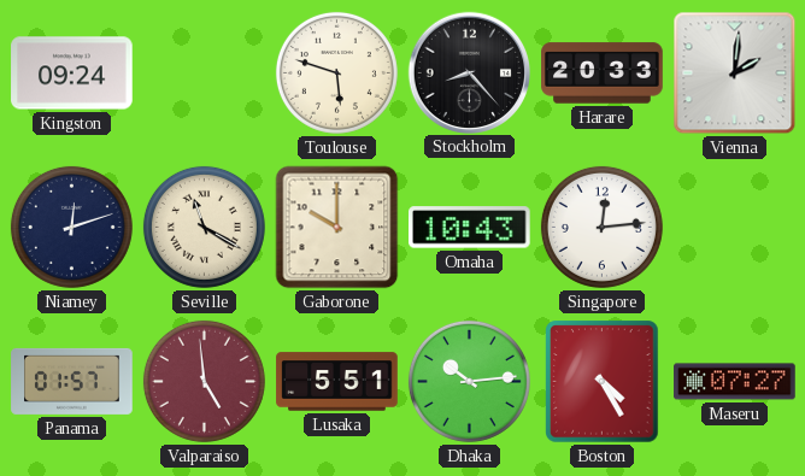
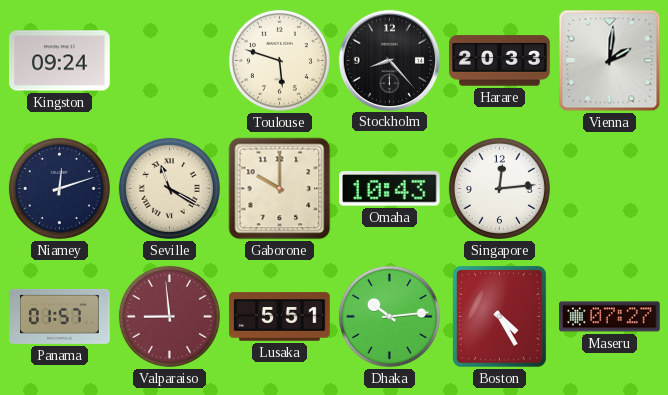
Valparaiso: 4:59 -> 8:59 (169, 316)
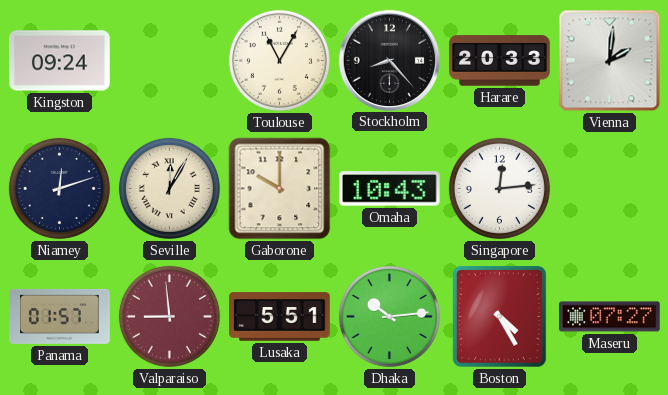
Toulouse: 5:48 -> 11:05 (279, 60)
Seville: 11:20 -> 12:05 (169, 188)
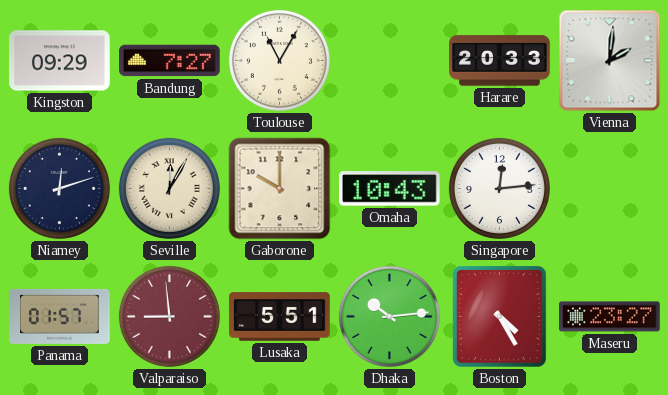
Kingston: 09:24 -> 09:29 (60, 61)
Bandung: none -> 7:27 (170, 61)
Stockholm: 8:23 -> none (389, 60)
Maseru: 07:27 -> 23:27 (610, 317)
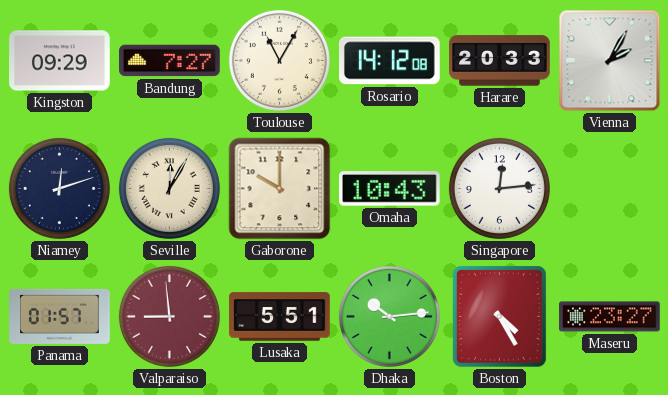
Rosario: none -> 14:12 (390, 61)
Vienna: 2:01 -> 2:05 (610, 61)
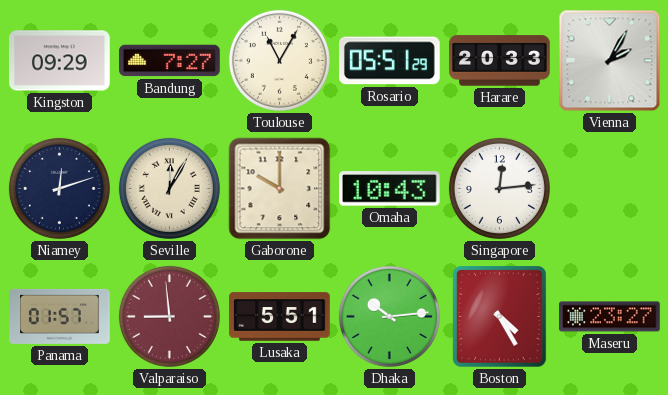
Rosario: 14:12 -> 05:51 (390, 61)
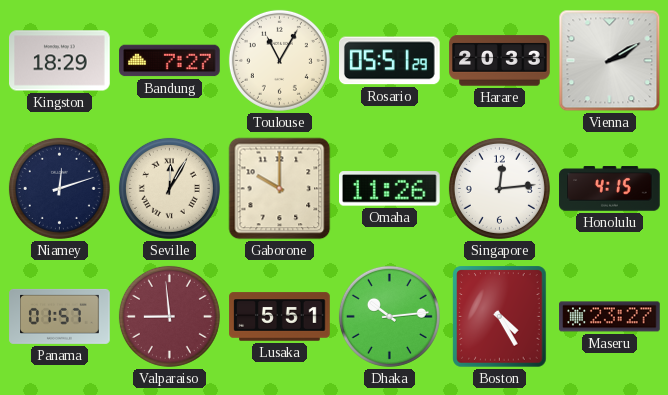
Kingston: 09:29 -> 18:29 (60, 61)
Vienna: 2:05 -> 2:10 (610, 61)
Omaha: 10:43 -> 11:26 (390, 189)
Honolulu: none -> 4:15 (610, 189)
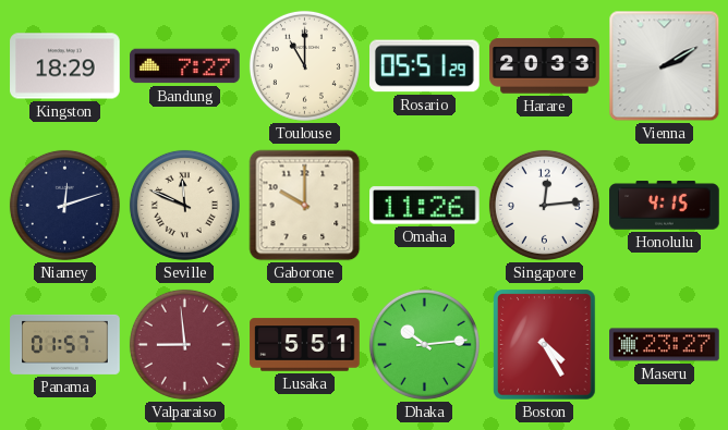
Toulouse: 11:05 -> 11:00 (304, 65)
Seville: 12:05 -> 11:49 (184, 205)
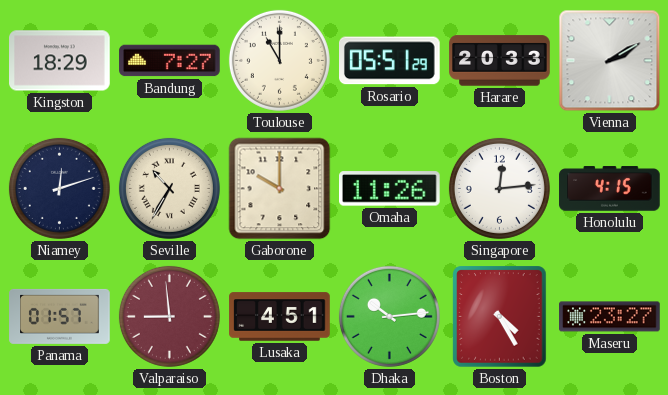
Seville: 11:49 -> 10:35 (169, 188)
Lusaka: 5:51 -> 4:51 (280, 317)
